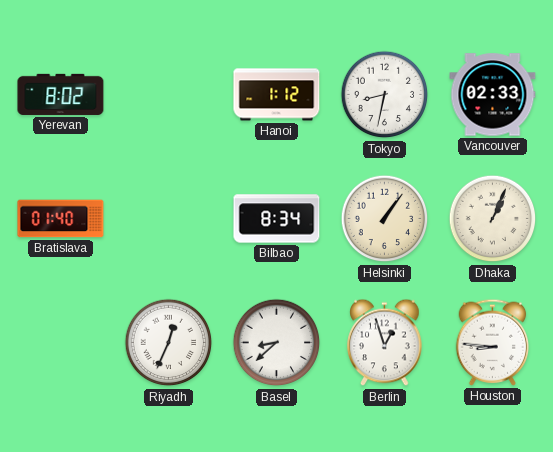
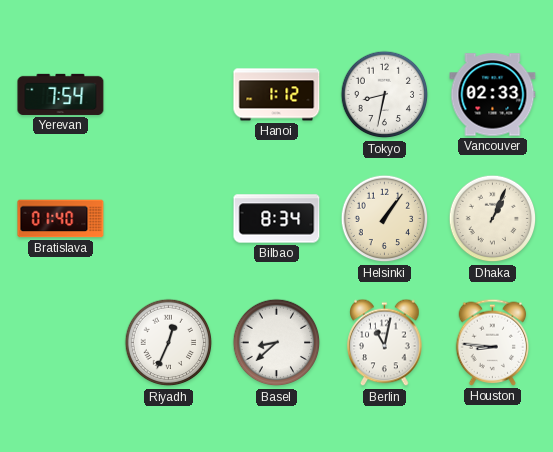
Yerevan: 8:02 -> 7:54 (61, 94)
Berlin: 12:57 -> 11:02 (385, 343)
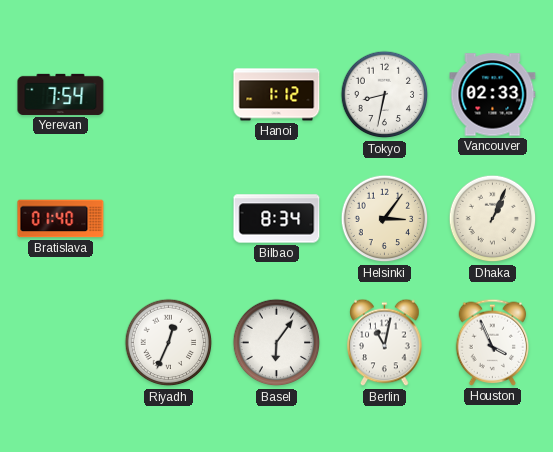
Helsinki: 1:06 -> 3:06 (385, 219)
Basel: 8:38 -> 6:06 (277, 343)
Houston: 8:46 -> 3:56 (493, 342)
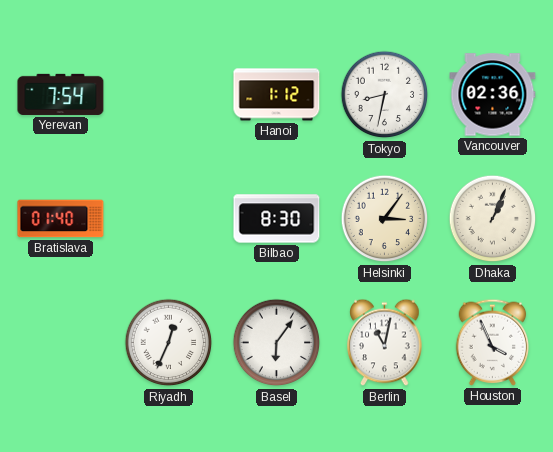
Vancouver: 02:33 -> 02:36 (493, 95)
Bilbao: 8:34 -> 8:30 (277, 219)
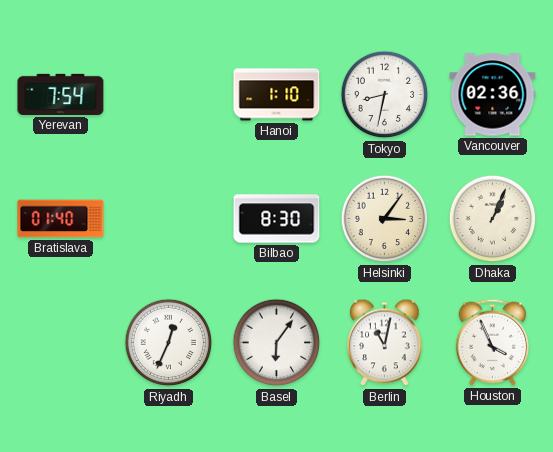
Hanoi: 1:12 -> 1:10 (277, 95)
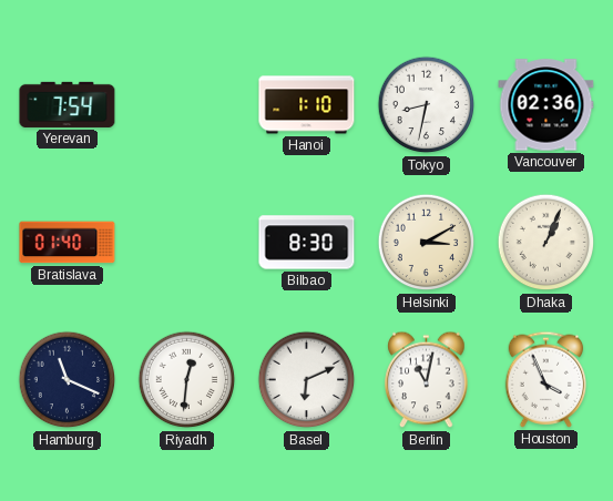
Helsinki: 3:06 -> 3:10 (427, 243)
Hamburg: none -> 11:19 (68, 380)
Riyadh: 12:34 -> 12:31 (187, 380)
Basel: 6:06 -> 6:11 (307, 380)
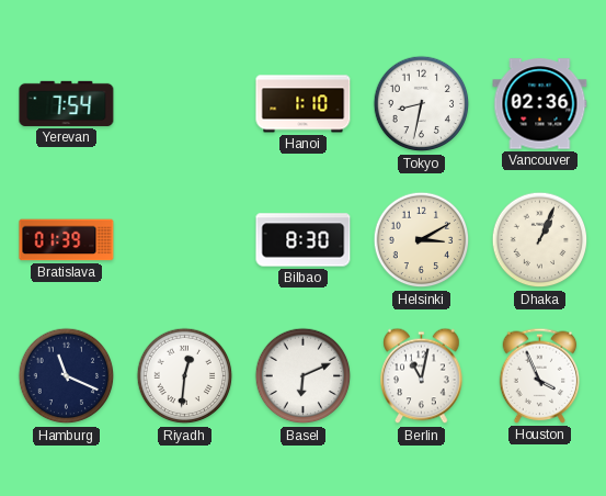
Bratislava: 01:40 -> 01:39 (67, 240)
